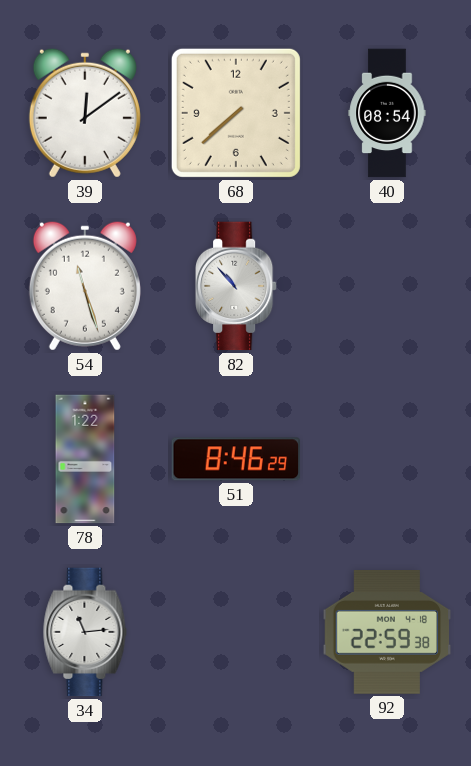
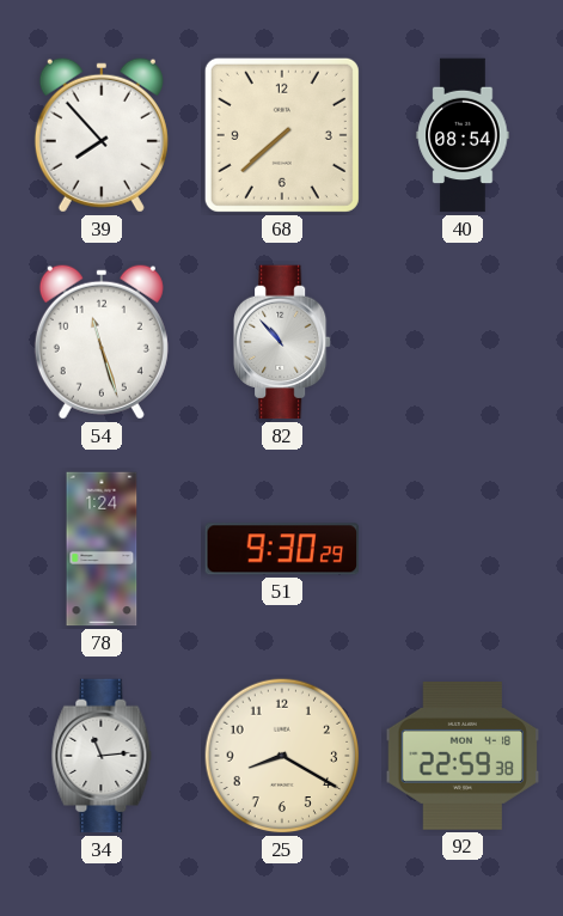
39: 12:09 -> 7:53 (102, 135)
78: 1:22 -> 1:24 (102, 549)
51: 8:46 -> 9:30 (282, 549)
25: none -> 8:20 (282, 756)
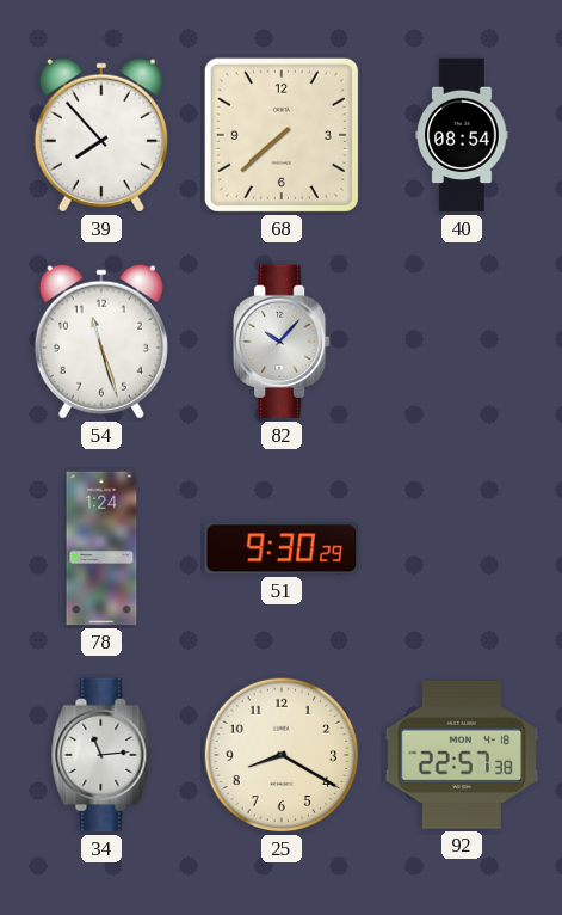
82: 10:53 -> 10:07 (283, 342)
92: 22:59 -> 22:57 (462, 756)
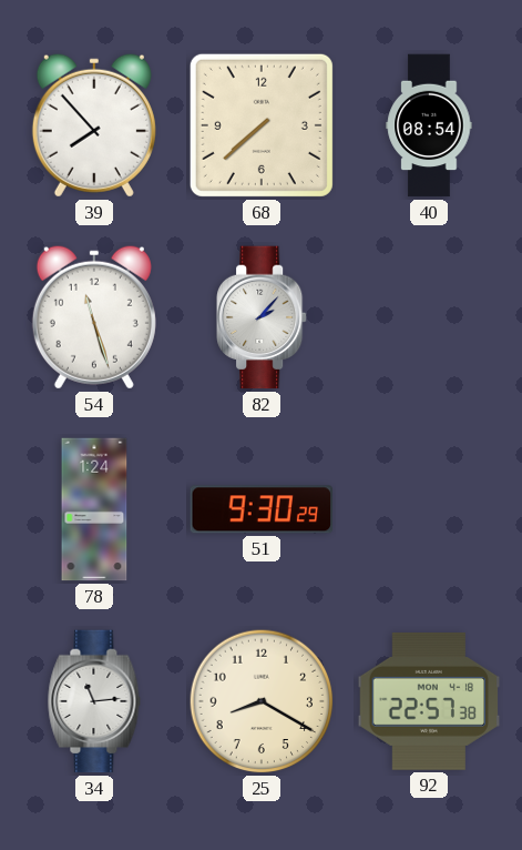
82: 10:07 -> 2:07 (263, 317)
